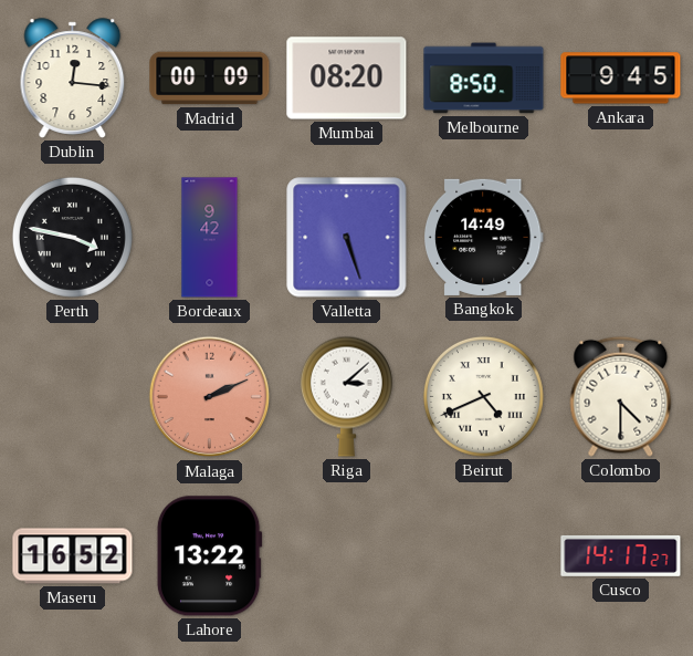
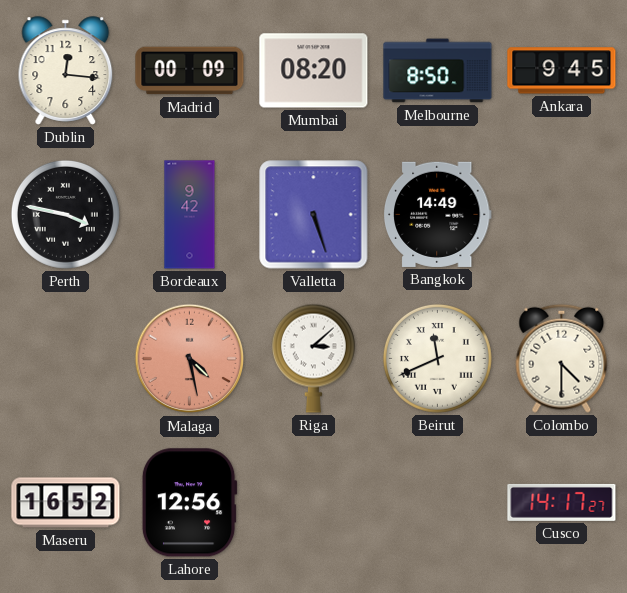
Malaga: 2:11 -> 4:28 (190, 359)
Beirut: 4:41 -> 11:41 (437, 358)
Lahore: 13:22 -> 12:56 (189, 503)
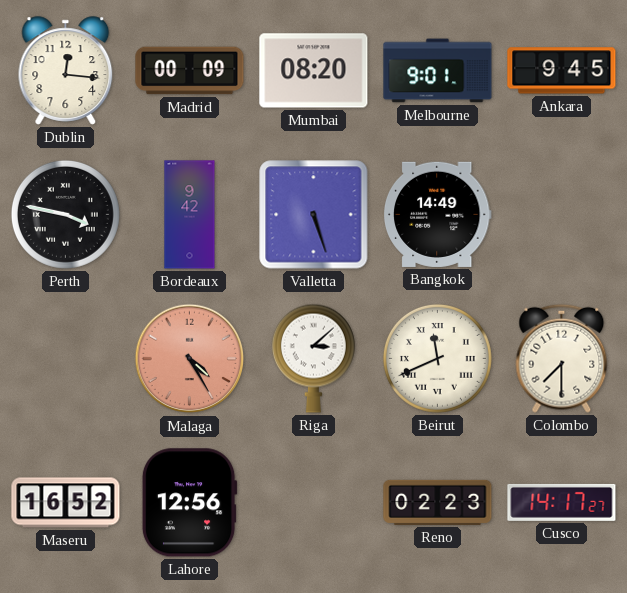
Melbourne: 8:50 -> 9:01 (438, 71)
Malaga: 4:28 -> 4:25 (190, 359)
Colombo: 4:30 -> 7:30 (562, 358)
Reno: none -> 02:23 (438, 502)
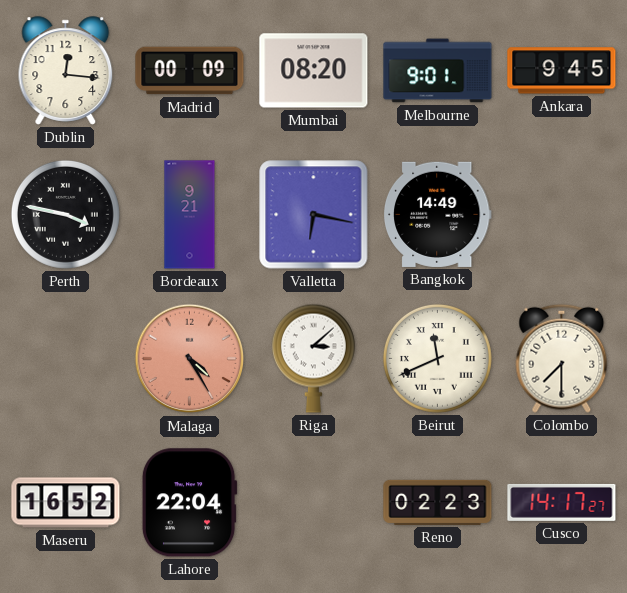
Bordeaux: 9:42 -> 9:21 (190, 215)
Valletta: 5:27 -> 6:17 (314, 215)
Lahore: 12:56 -> 22:04 (189, 503)
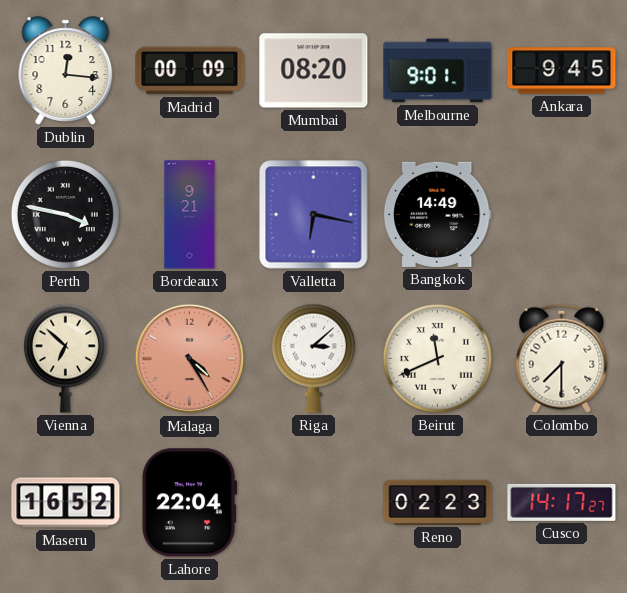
Vienna: none -> 6:52 (65, 358)
